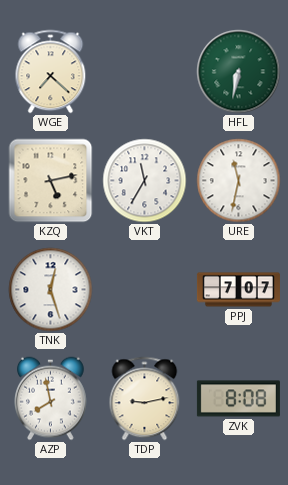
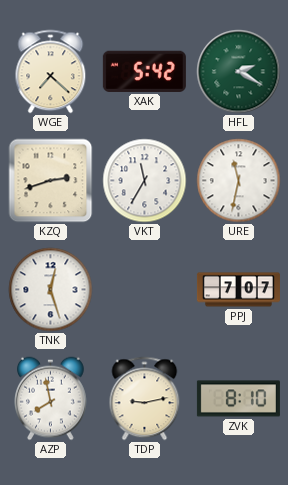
XAK: none -> 5:42 (144, 71)
HFL: 6:32 -> 2:20 (239, 72)
KZQ: 5:13 -> 2:42 (51, 181)
ZVK: 8:08 -> 8:10 (238, 399)
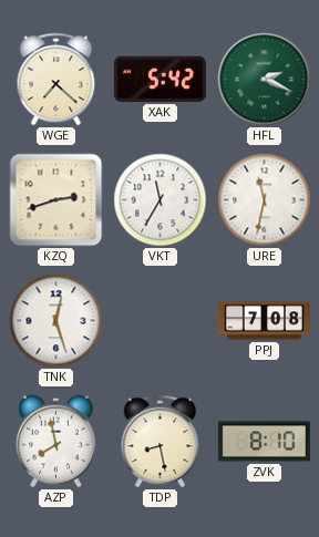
HFL: 2:20 -> 2:19 (265, 80)
PPJ: 7:07 -> 7:08 (264, 321)
TDP: 9:13 -> 8:28 (161, 442)
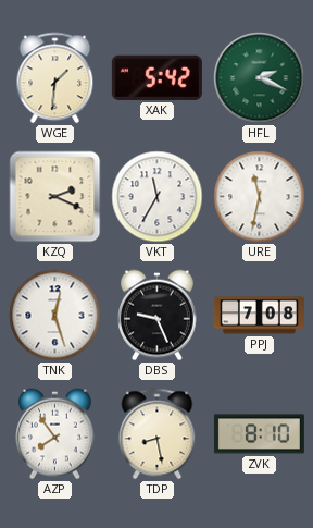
WGE: 7:22 -> 1:31 (55, 78)
KZQ: 2:42 -> 2:19 (55, 197)
DBS: none -> 9:26 (158, 316)
AZP: 7:58 -> 7:54 (55, 434)
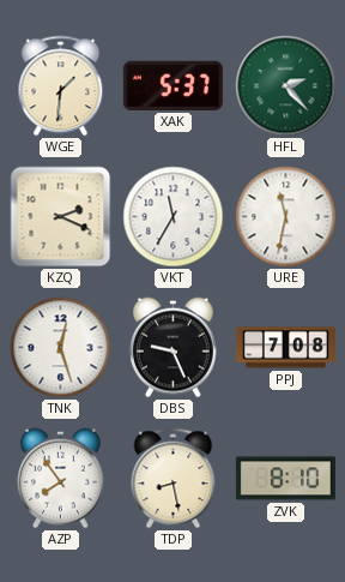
XAK: 5:42 -> 5:37 (172, 85)
HFL: 2:19 -> 2:23 (286, 86)
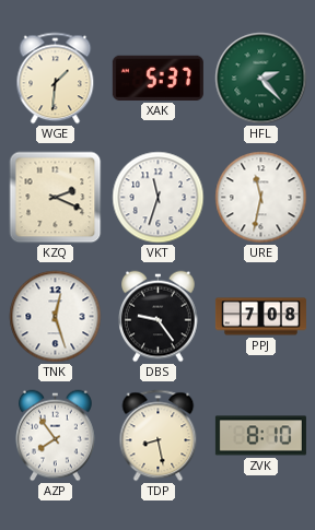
VKT: 11:35 -> 11:33 (159, 198)
DBS: 9:26 -> 9:24 (159, 317)
